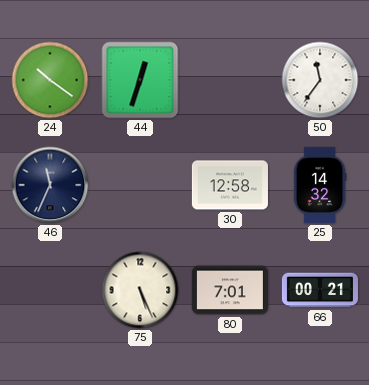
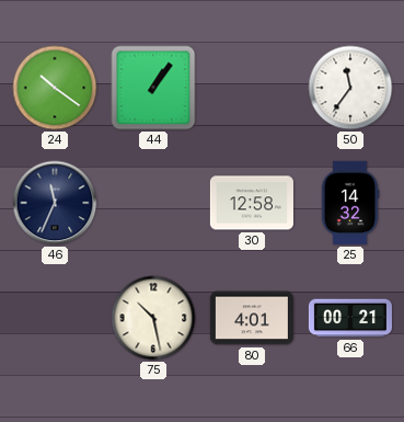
44: 12:33 -> 1:06 (153, 88)
75: 5:26 -> 10:28 (153, 318)
80: 7:01 -> 4:01 (252, 318)
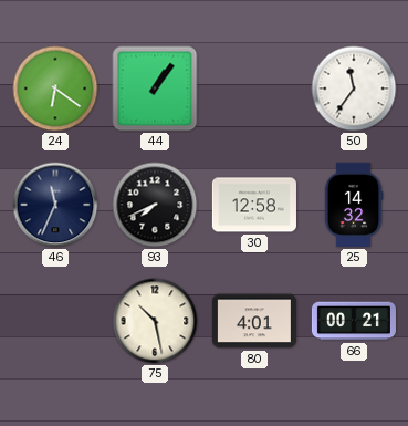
24: 10:21 -> 6:21 (55, 89)
93: none -> 7:41 (155, 205)
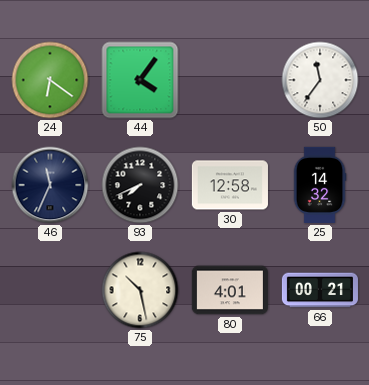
44: 1:06 -> 4:06 (140, 80)
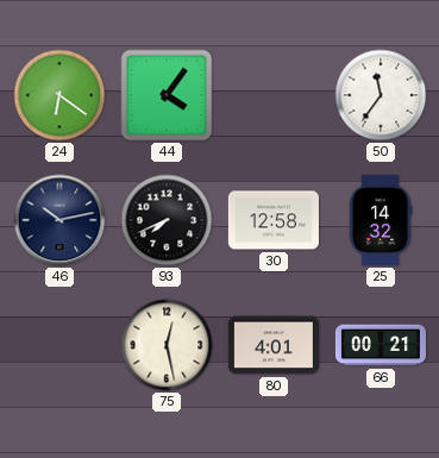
46: 11:34 -> 10:13 (59, 220)
75: 10:28 -> 12:28 (167, 345)
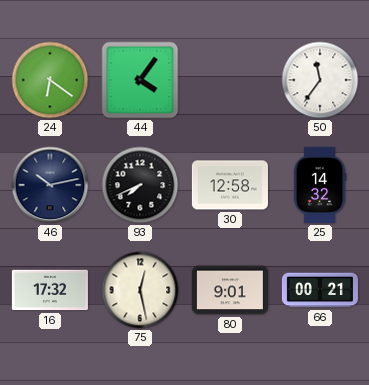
16: none -> 17:32 (50, 290)
80: 4:01 -> 9:01 (230, 290)
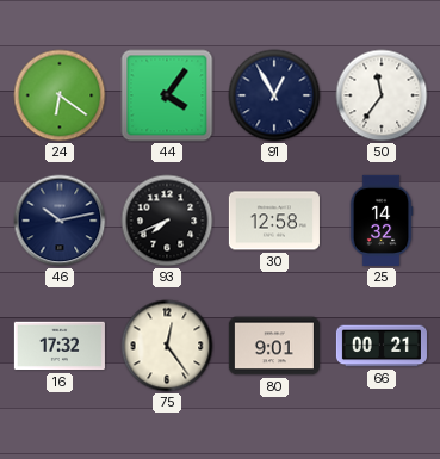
91: none -> 12:55 (274, 95)
75: 12:28 -> 12:24 (167, 346)
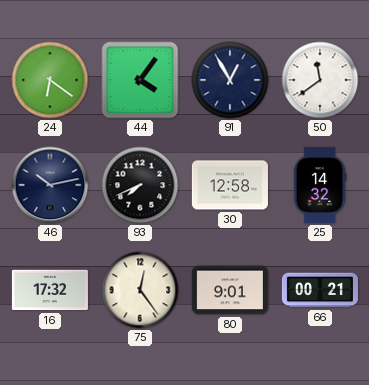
50: 11:36 -> 11:39 (320, 80)
